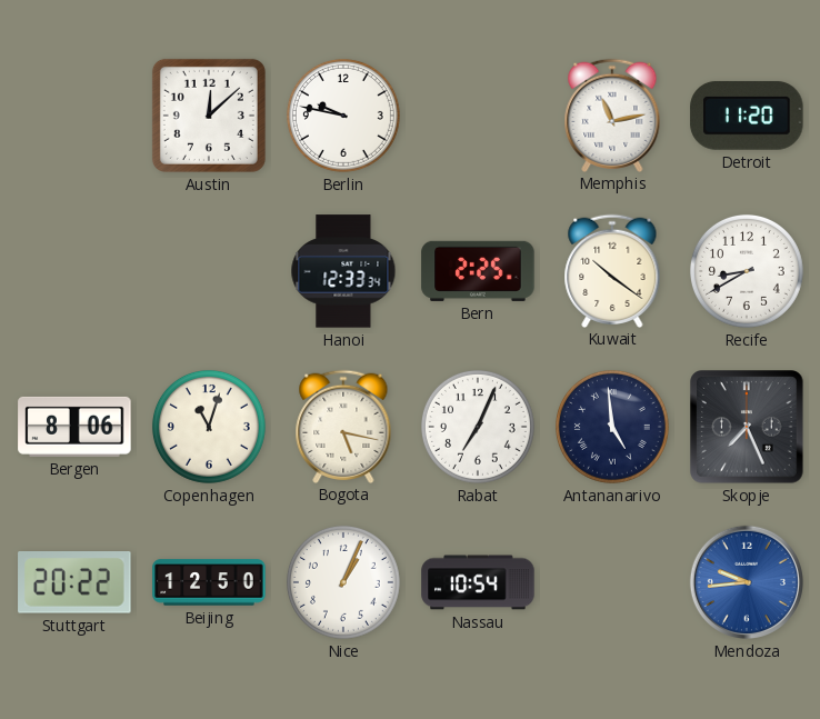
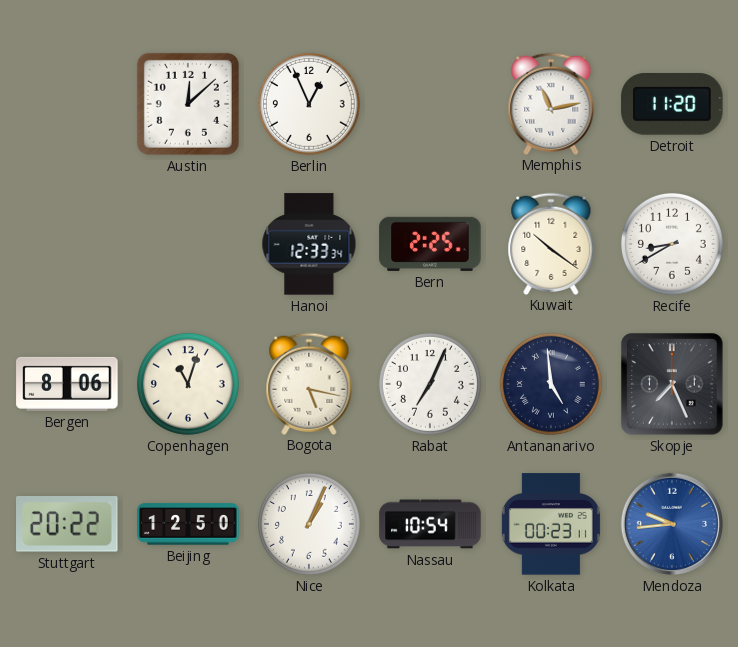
Berlin: 9:47 -> 12:56 (309, 104)
Kolkata: none -> 00:23 (551, 524)
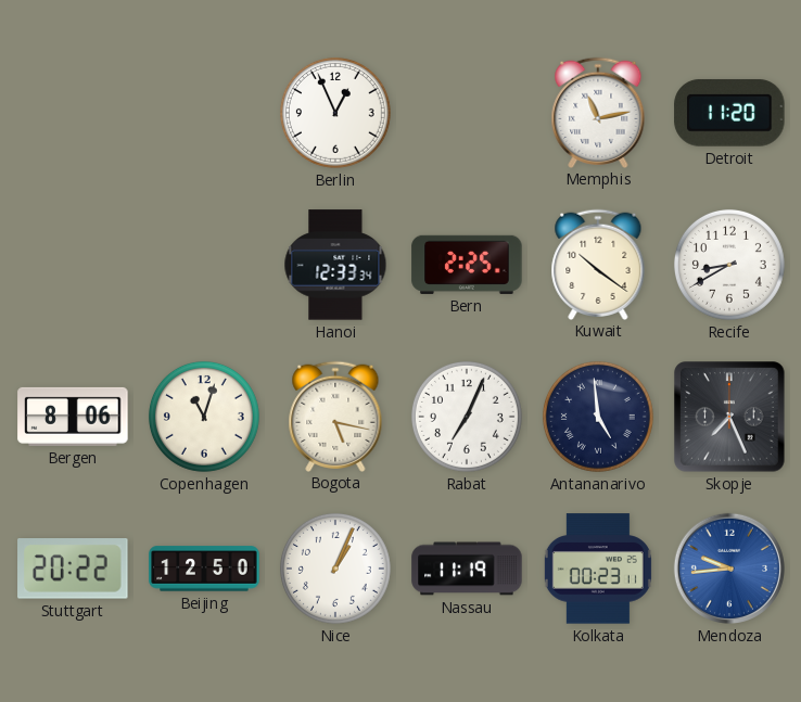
Austin: 12:08 -> none (188, 104)
Nassau: 10:54 -> 11:19 (467, 569)
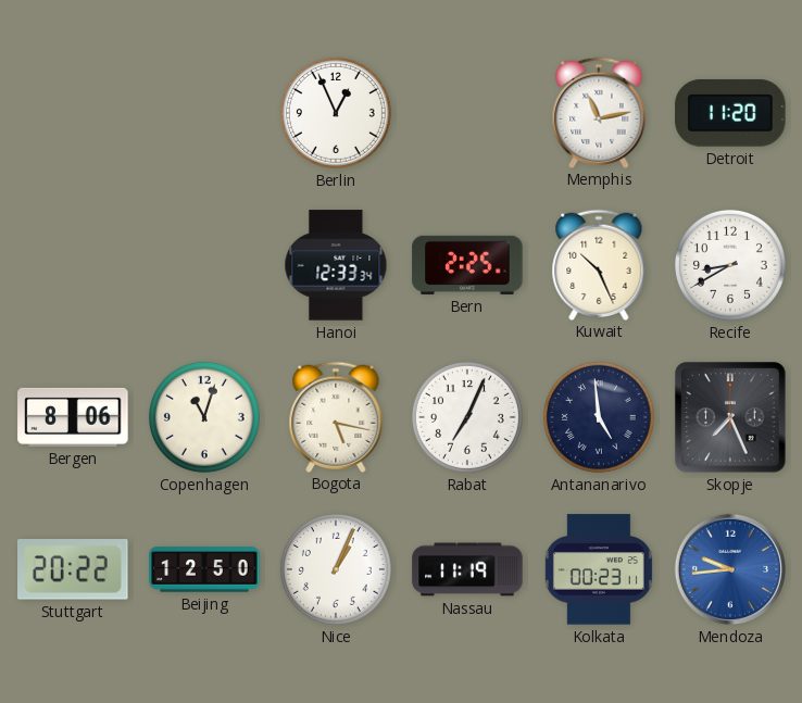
Kuwait: 10:21 -> 10:26 (599, 264)
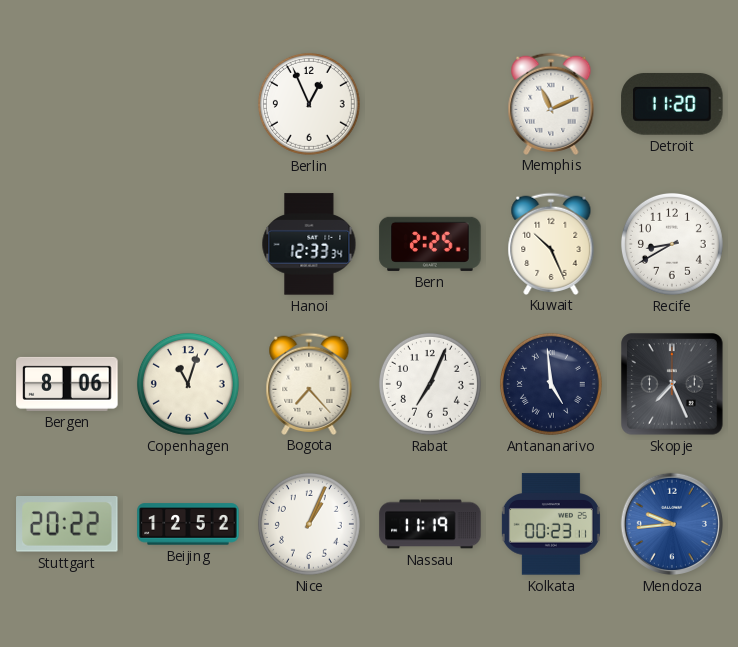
Memphis: 11:13 -> 11:11 (551, 103)
Bogota: 5:17 -> 7:23 (309, 383)
Beijing: 12:50 -> 12:52 (188, 524)
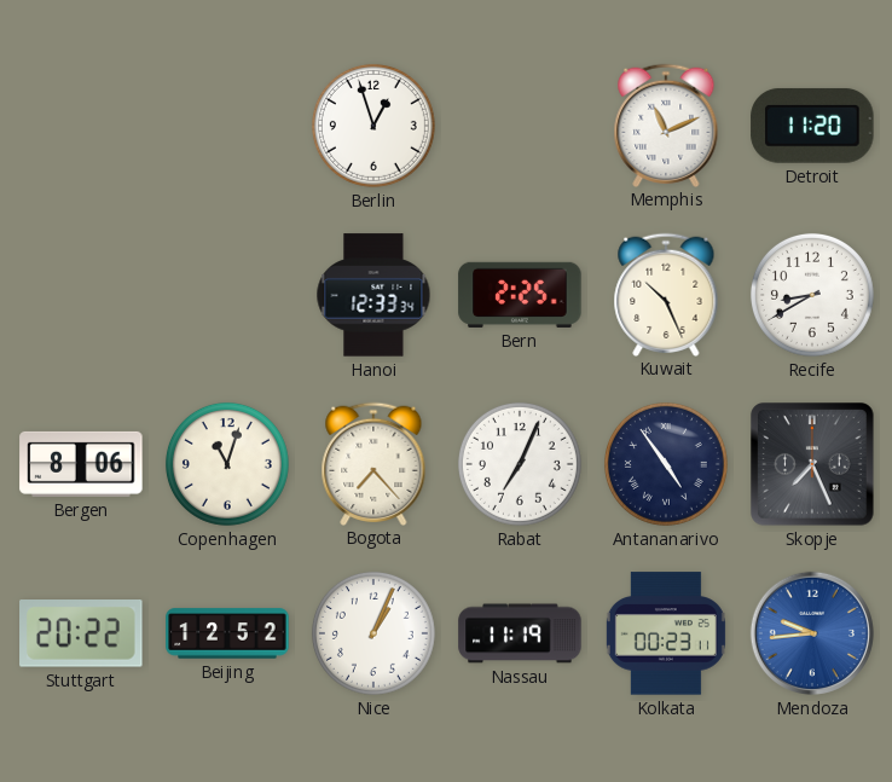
Berlin: 12:56 -> 12:57 (373, 126)
Antananarivo: 4:59 -> 4:54 (666, 464)
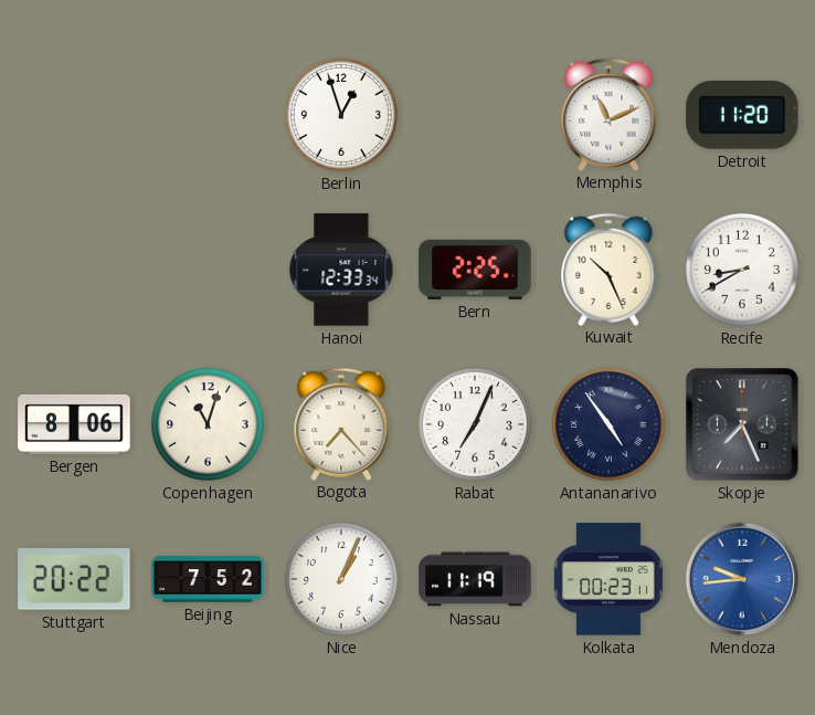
Beijing: 12:52 -> 7:52 (208, 579)
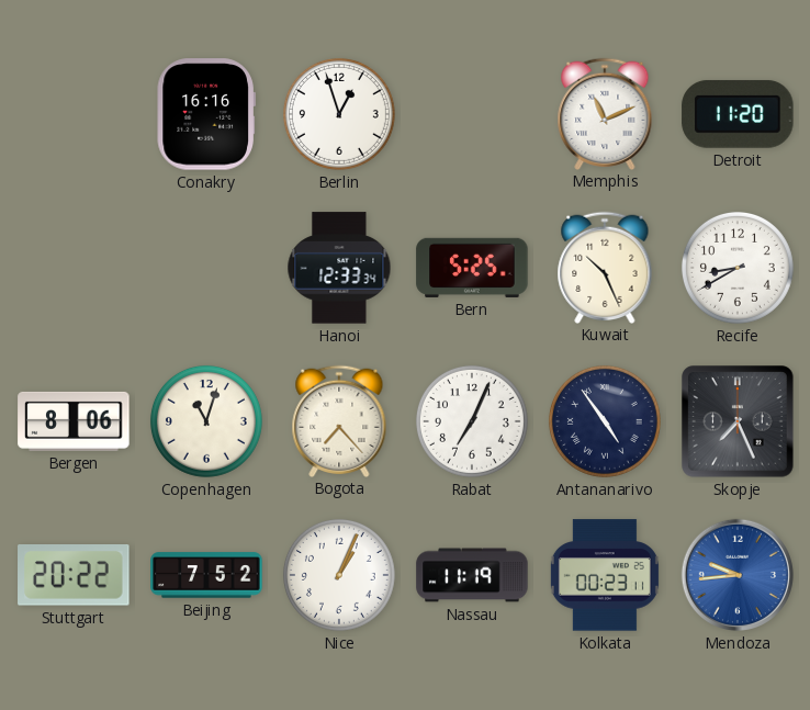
Conakry: none -> 16:16 (206, 114)
Bern: 2:25 -> 5:25 (472, 268)
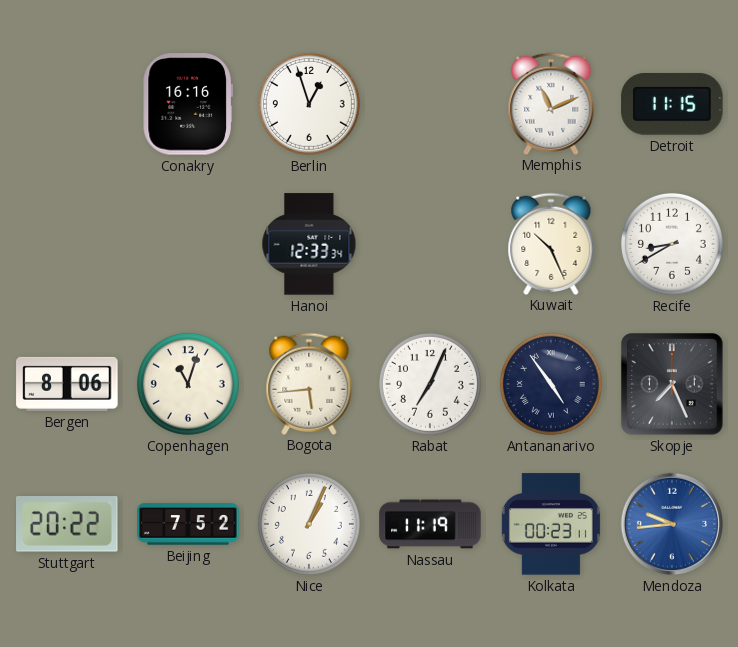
Detroit: 11:20 -> 11:15 (672, 104)
Bern: 5:25 -> none (472, 268)
Bogota: 7:23 -> 5:44 (309, 383)
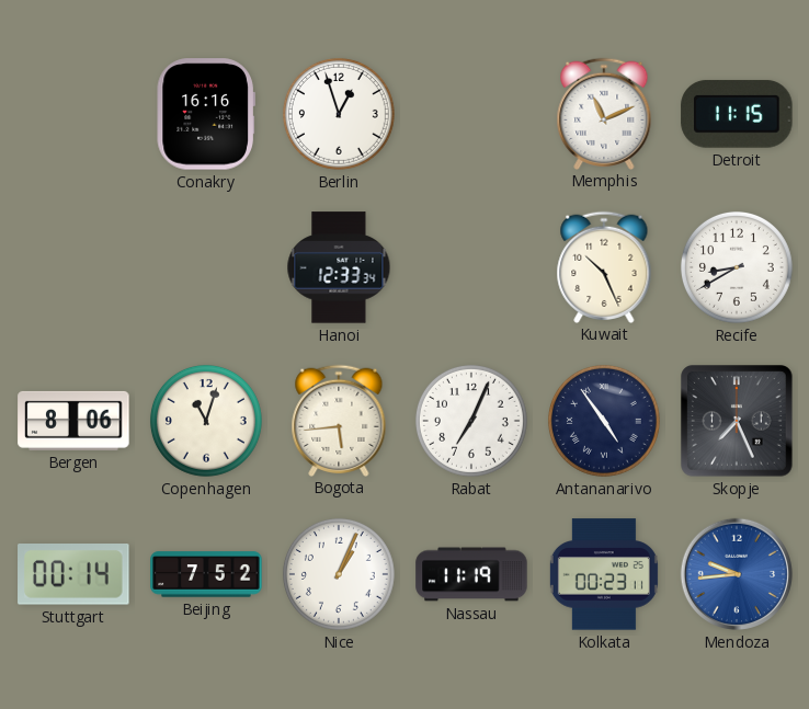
Stuttgart: 20:22 -> 00:14 (73, 575)
